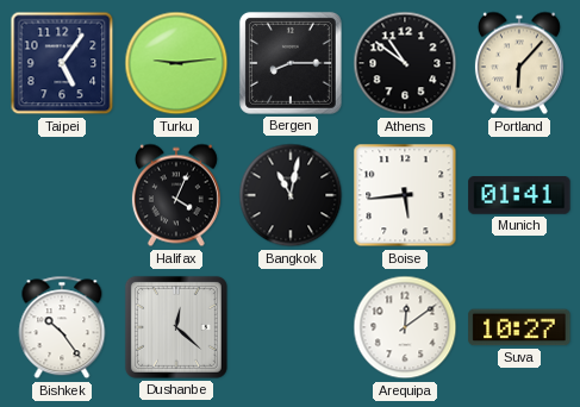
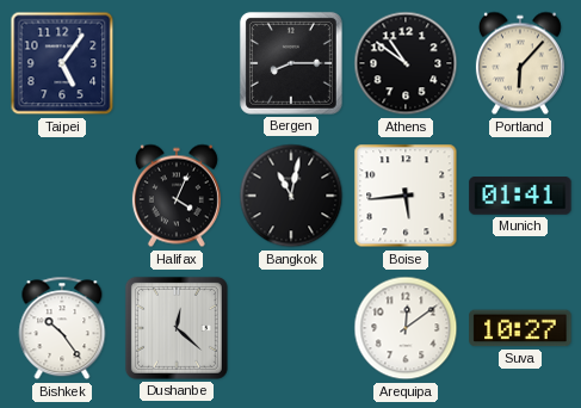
Turku: 9:14 -> none (176, 63)
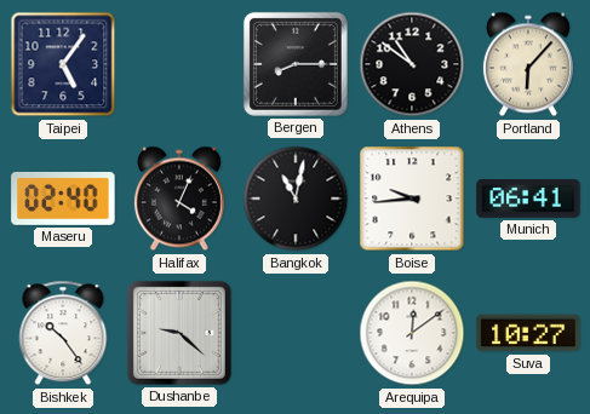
Maseru: none -> 02:40 (63, 199)
Boise: 5:44 -> 9:44 (412, 199)
Munich: 01:41 -> 06:41 (528, 200)
Dushanbe: 12:22 -> 9:22 (179, 333)
